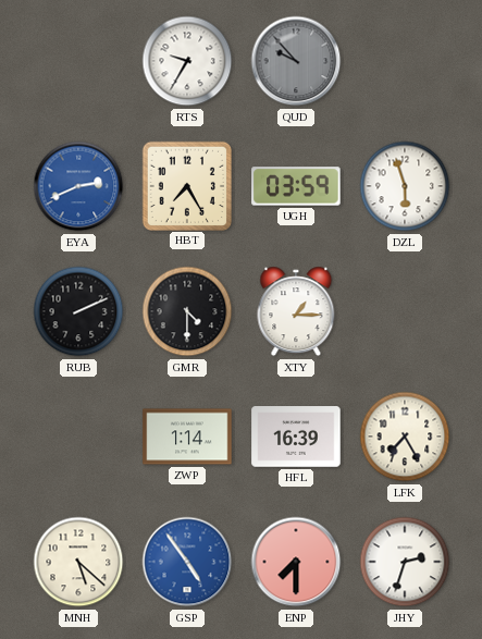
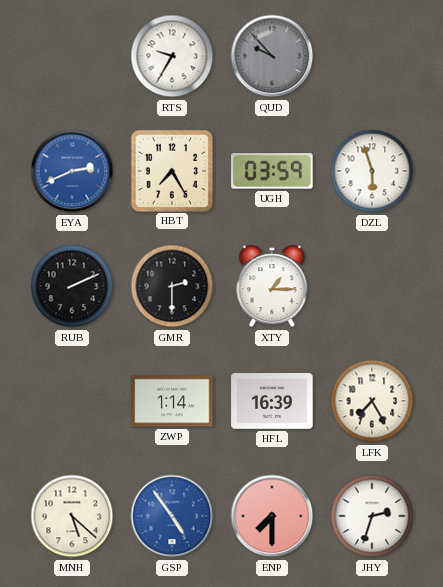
GMR: 4:30 -> 2:30 (172, 286)
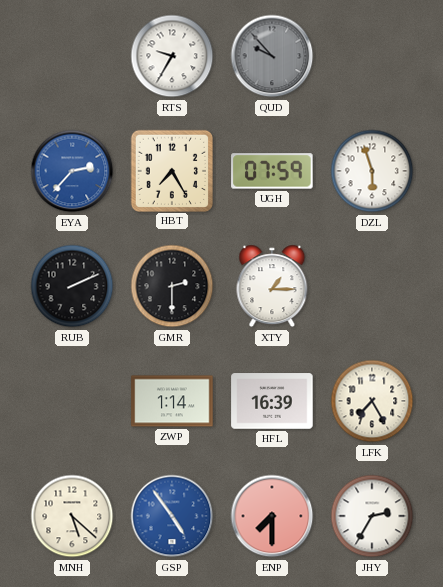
EYA: 2:41 -> 2:37 (72, 171)
UGH: 03:59 -> 07:59 (272, 171)
JHY: 2:33 -> 2:35 (372, 516)
